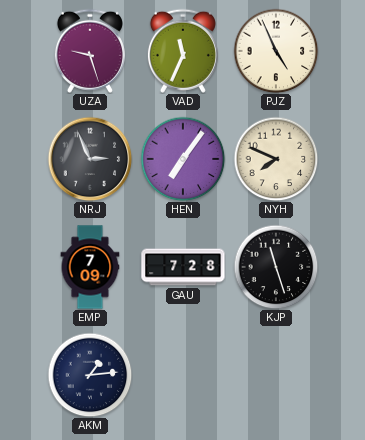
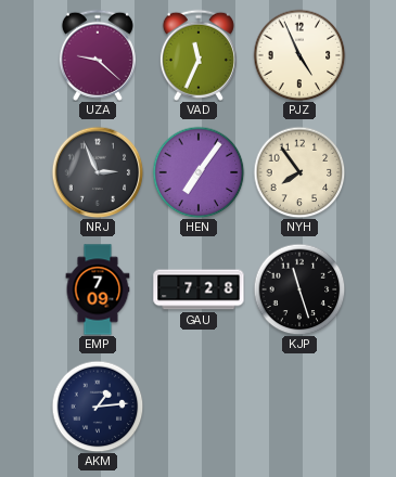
UZA: 9:27 -> 9:22 (98, 55)
NYH: 7:49 -> 7:54 (299, 172)
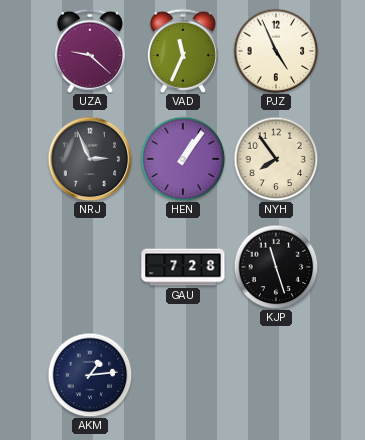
HEN: 7:06 -> 1:06 (183, 159)
EMP: 7:09 -> none (98, 289)
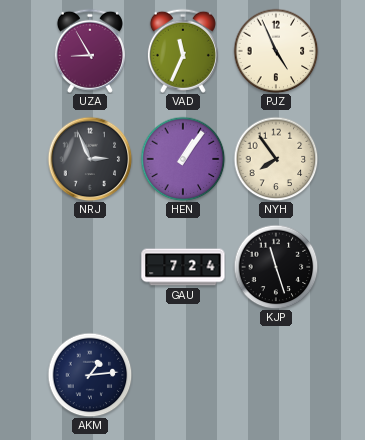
UZA: 9:22 -> 8:55 (90, 51)
GAU: 7:28 -> 7:24 (183, 267)
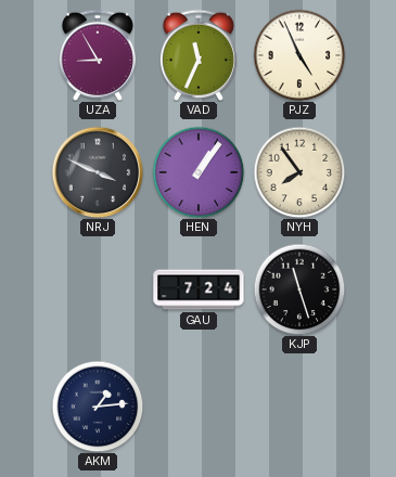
NRJ: 2:56 -> 3:49 (98, 172)
